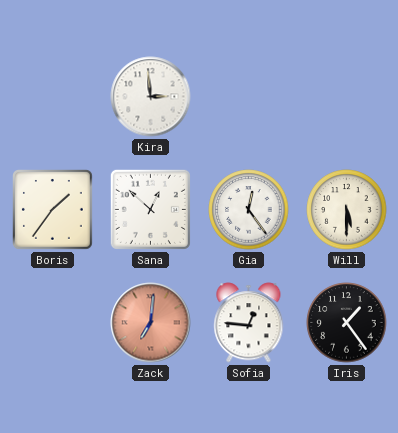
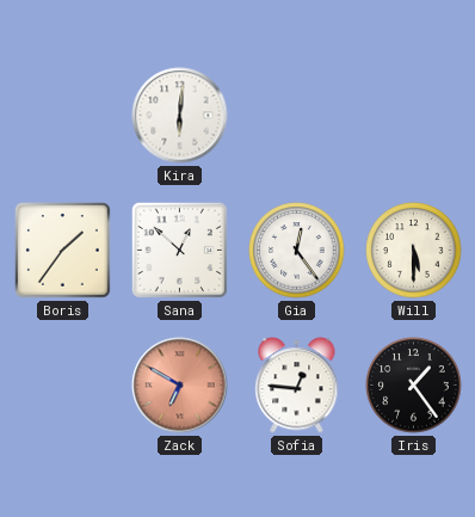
Kira: 2:59 -> 6:01 (180, 116)
Zack: 7:01 -> 6:50 (180, 386)
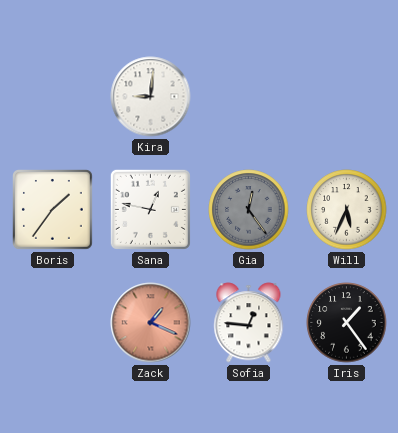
Kira: 6:01 -> 9:01 (151, 97)
Sana: 12:52 -> 12:47 (150, 209)
Gia dial: white -> grey (249, 210)
Will: 5:30 -> 5:34 (347, 210)
Zack: 6:50 -> 1:19 (151, 323)
